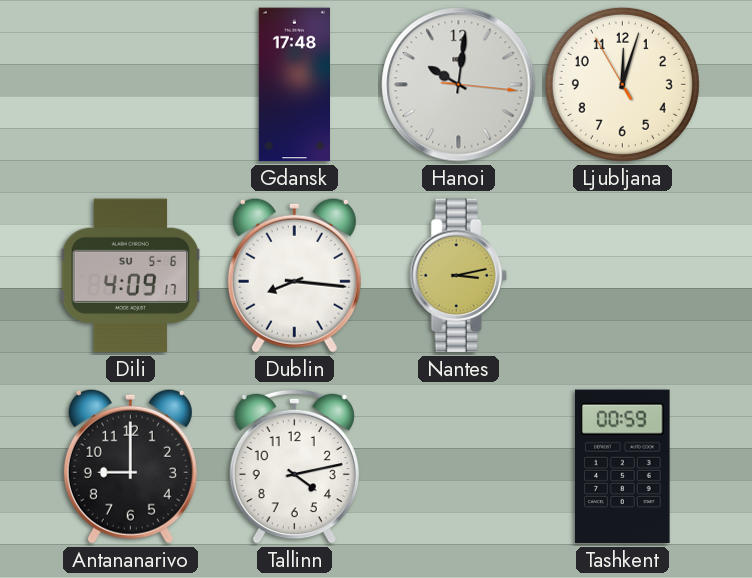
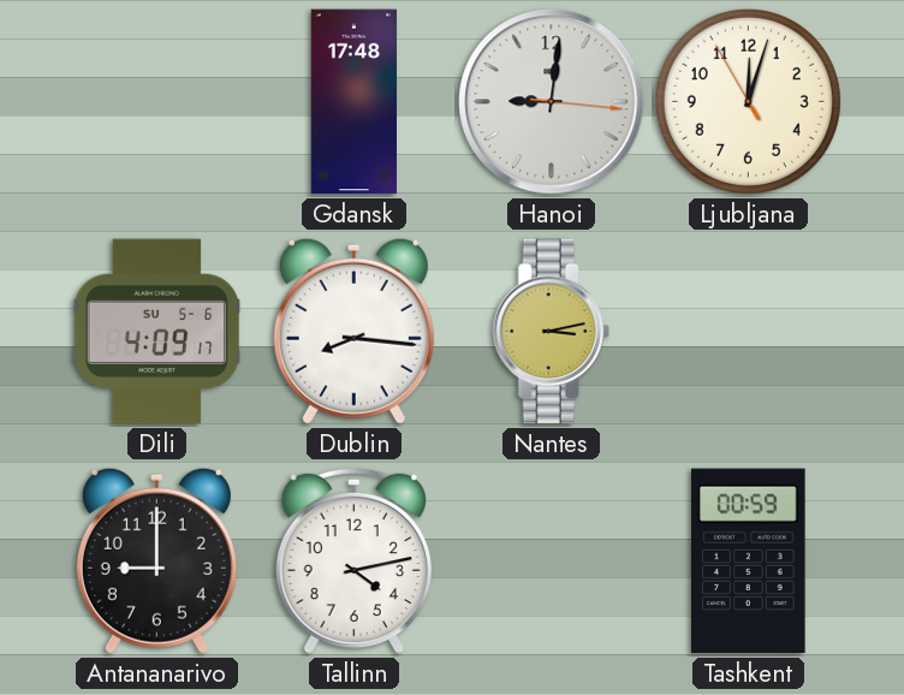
Hanoi: 10:01 -> 9:01 (552, 102)
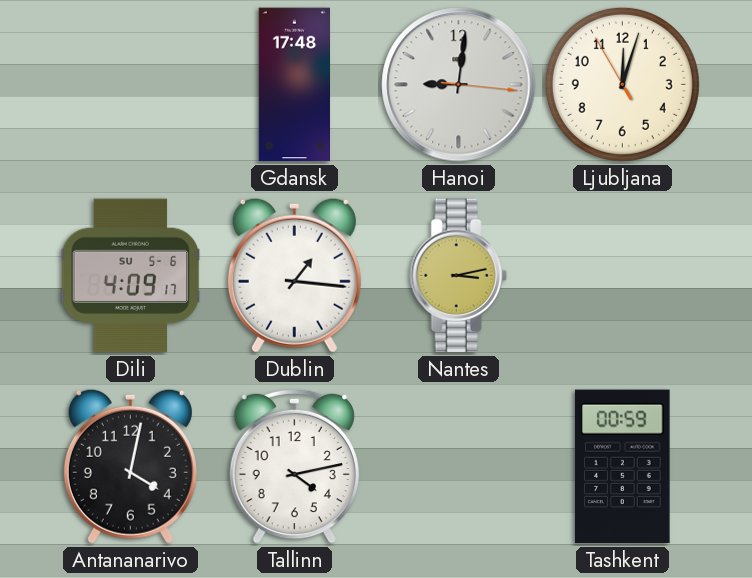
Dublin: 8:16 -> 1:16 (294, 275)
Antananarivo: 9:00 -> 4:02 (130, 466)
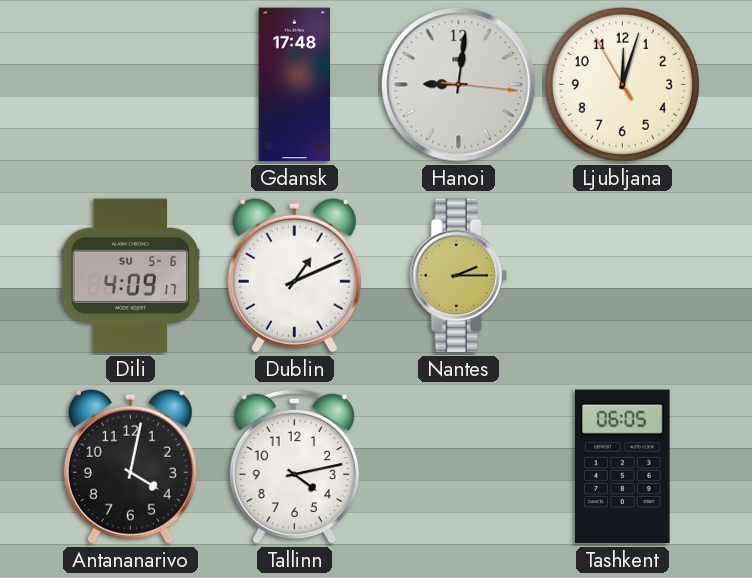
Dublin: 1:16 -> 1:11 (294, 275)
Nantes: 3:13 -> 2:15 (458, 276)
Tashkent: 00:59 -> 06:05 (623, 467)
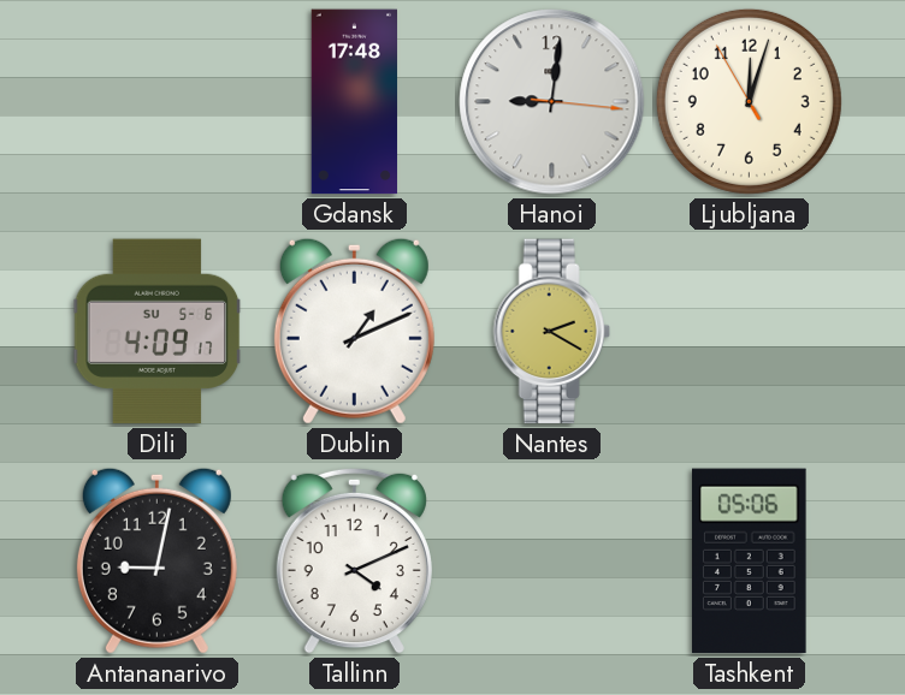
Nantes: 2:15 -> 2:20 (551, 332)
Antananarivo: 4:02 -> 9:02 (156, 560)
Tallinn: 4:13 -> 4:11 (354, 560)
Tashkent: 06:05 -> 05:06 (750, 562)
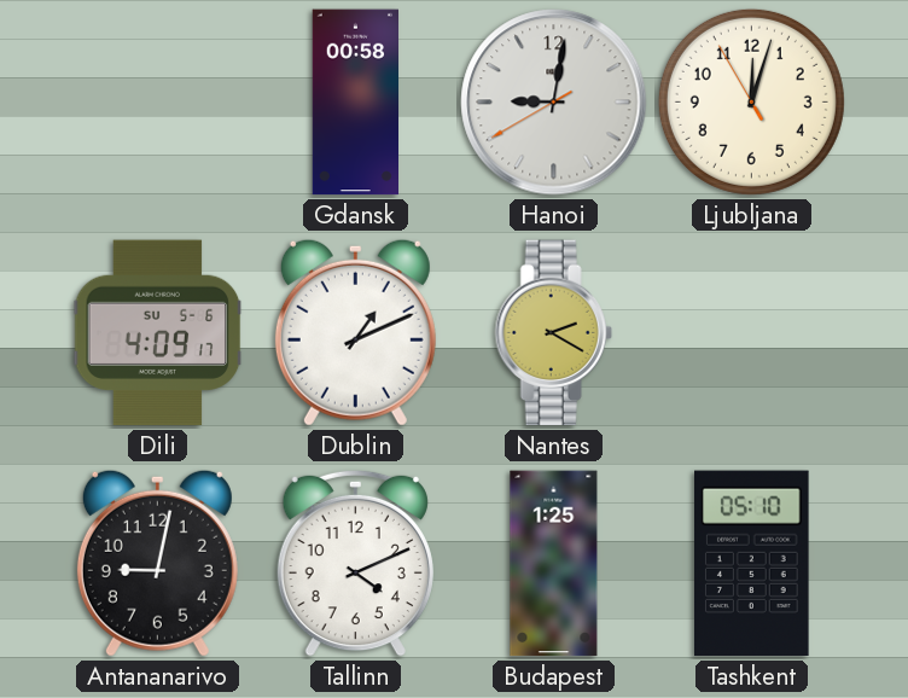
Gdansk: 17:48 -> 00:58 (355, 103)
Hanoi: 9:01:16 -> 9:01:40 (554, 103)
Budapest: none -> 1:25 (554, 564)
Tashkent: 05:06 -> 05:10 (752, 564)
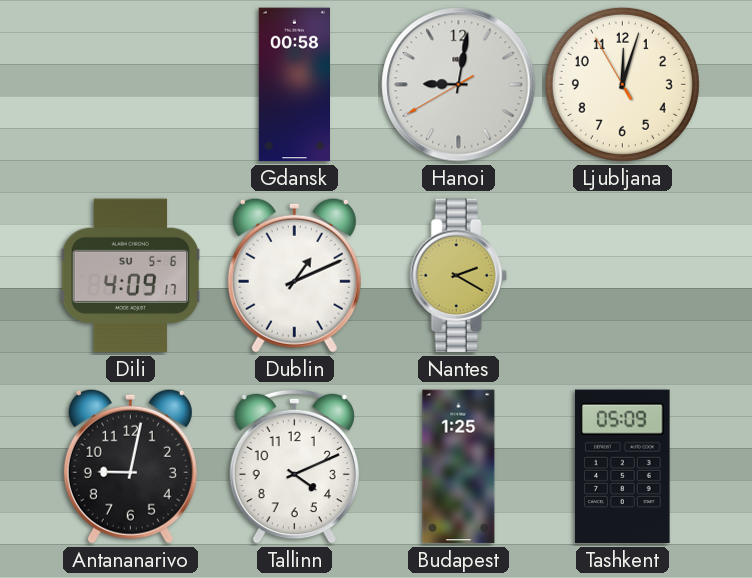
Tashkent: 05:10 -> 05:09 (623, 467)
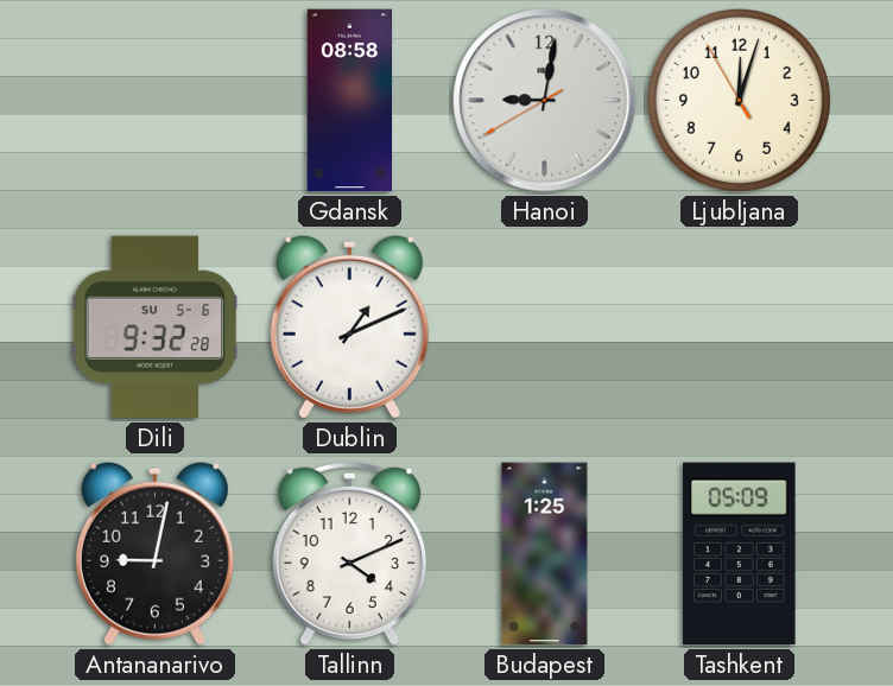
Gdansk: 00:58 -> 08:58 (349, 101)
Dili: 4:09 -> 9:32 (156, 328)
Nantes: 2:20 -> none (458, 276)
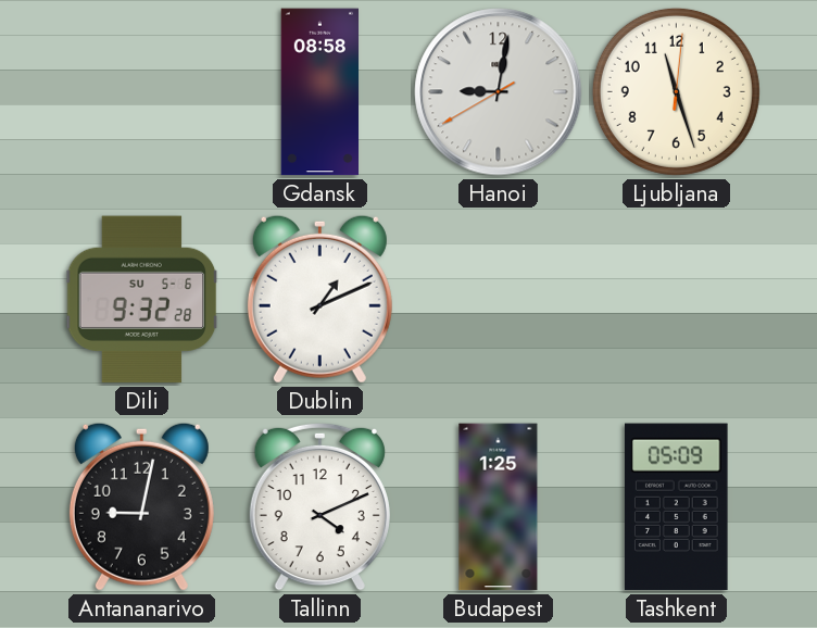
Ljubljana: 12:02 -> 11:27 (676, 91)
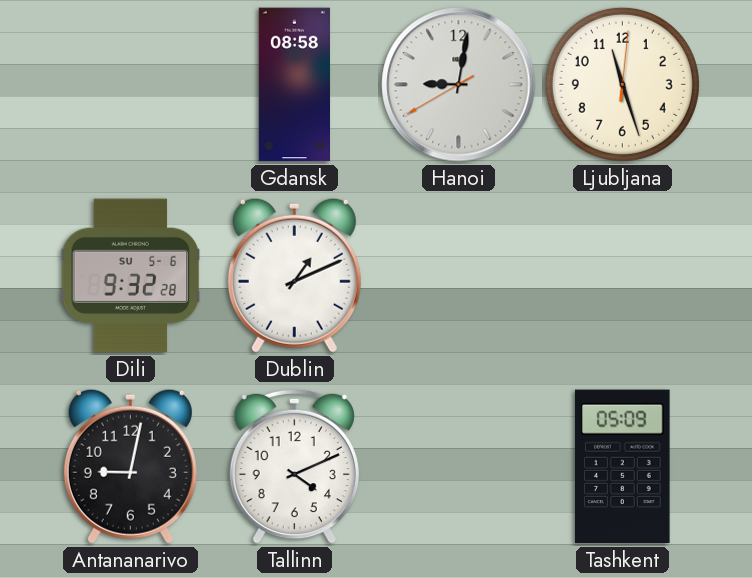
Budapest: 1:25 -> none (499, 507)
